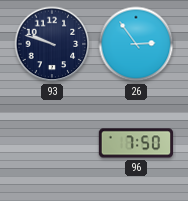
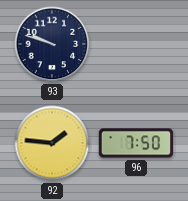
26: 2:54 -> none (136, 44)
92: none -> 1:46 (52, 143)
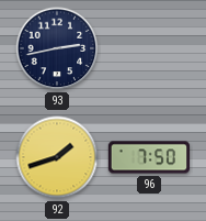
93: 9:48 -> 2:43 (57, 48)
92: 1:46 -> 1:42 (57, 157)
